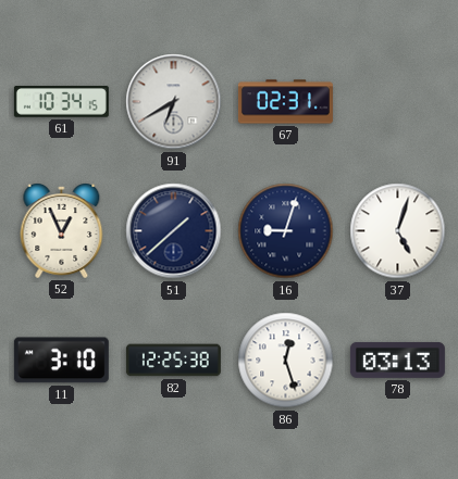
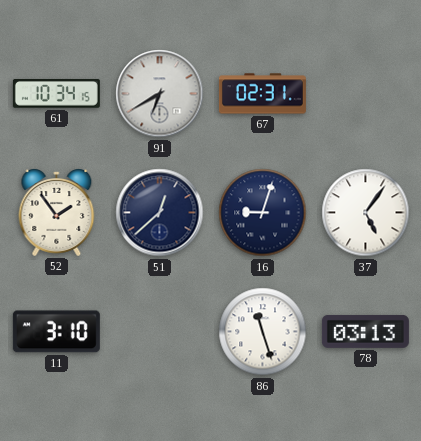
52: 12:56 -> 1:54 (57, 213)
51: 1:38 -> 12:38 (160, 213)
37: 5:03 -> 5:06 (366, 213)
82: 12:25 -> none (173, 361)
86: 12:27 -> 11:27 (263, 332)
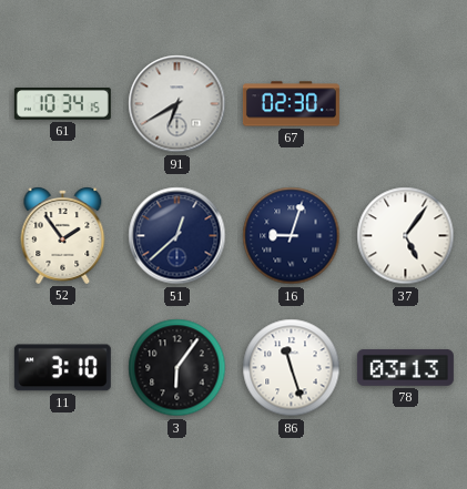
67: 02:31 -> 02:30 (291, 104)
3: none -> 6:06 (177, 368)
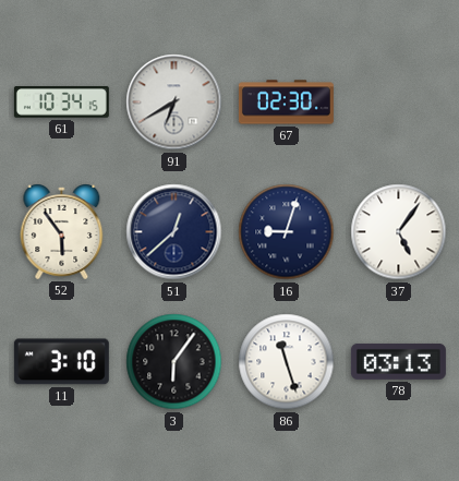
52: 1:54 -> 5:54 (62, 232)
